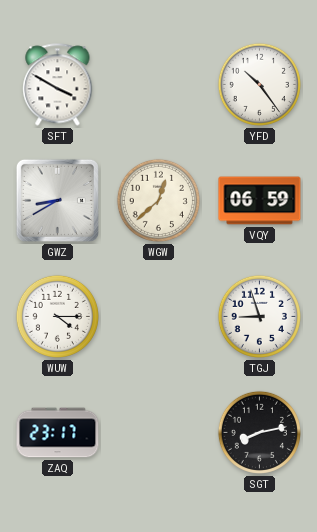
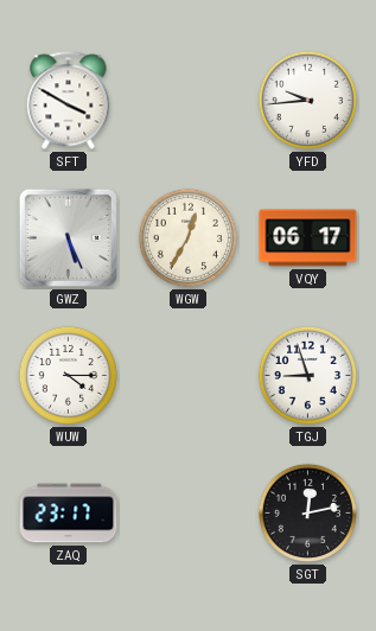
YFD: 10:24 -> 9:44 (307, 100)
GWZ: 8:40 -> 5:26 (68, 237)
WGW: 12:38 -> 12:35 (187, 237)
VQY: 06:59 -> 06:17 (308, 238)
SGT: 8:13 -> 12:13 (307, 512)
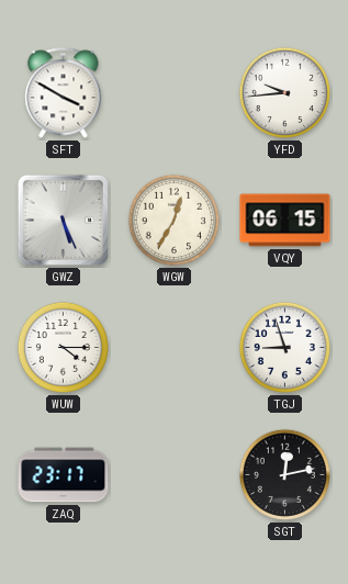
VQY: 06:17 -> 06:15 (285, 221)
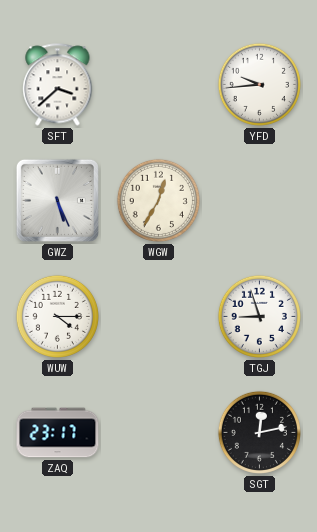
SFT: 3:50 -> 3:38 (58, 85)
VQY: 06:15 -> none (285, 221)
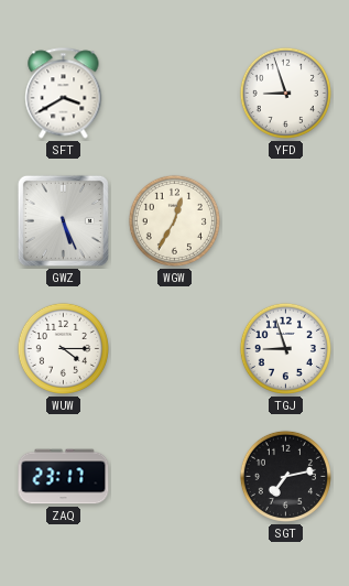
SFT: 3:38 -> 3:40 (64, 94)
YFD: 9:44 -> 8:57 (285, 93)
SGT: 12:13 -> 7:13 (285, 476)
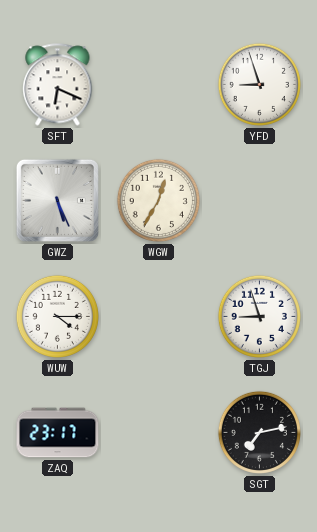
SFT: 3:40 -> 6:19 (58, 85)
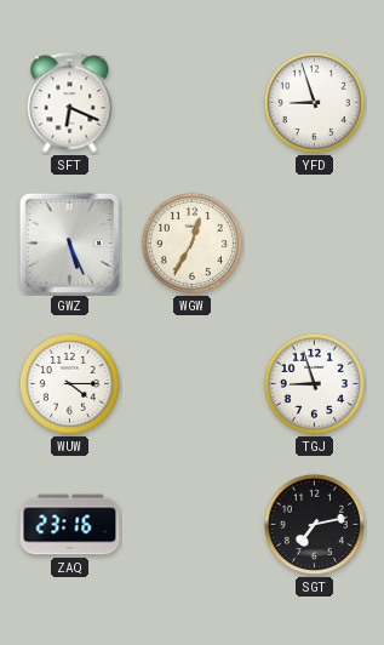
ZAQ: 23:17 -> 23:16 (70, 525)
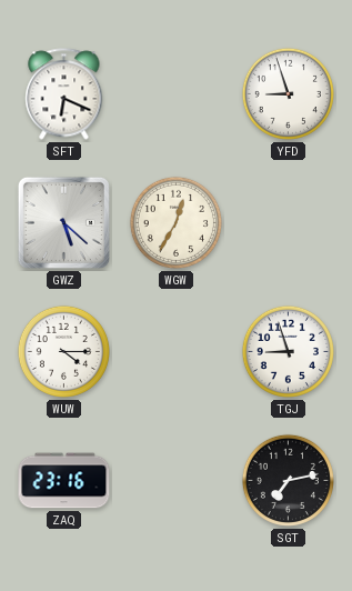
GWZ: 5:26 -> 5:22 (63, 222)
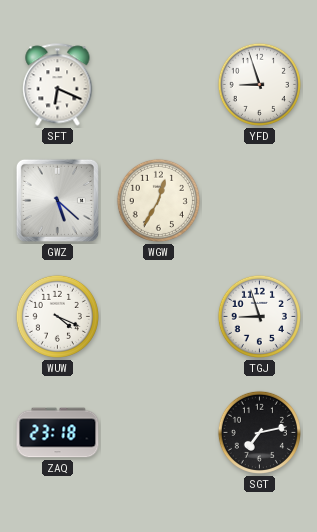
WUW: 4:15 -> 4:19 (57, 316)
ZAQ: 23:16 -> 23:18 (58, 433)
